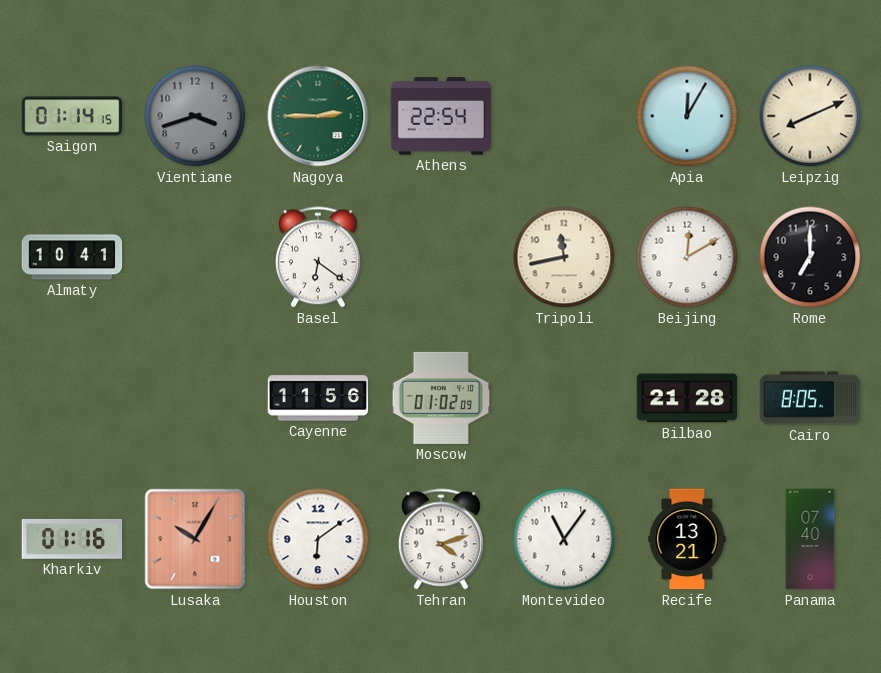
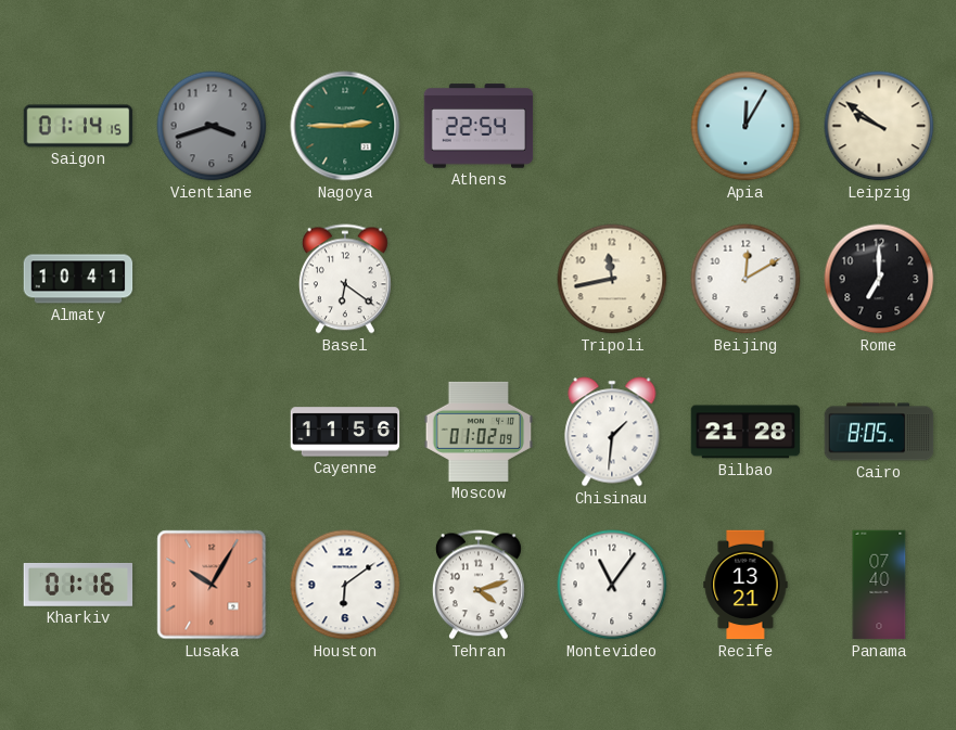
Leipzig: 8:11 -> 9:51 (879, 126)
Chisinau: none -> 1:31 (612, 432)
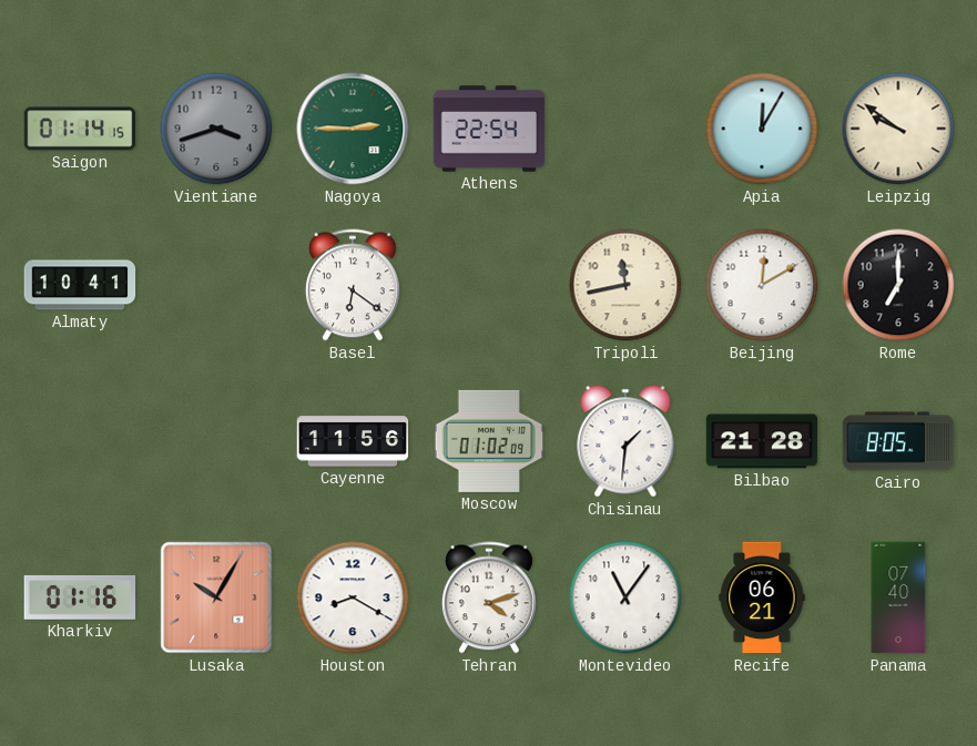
Houston: 6:09 -> 8:20 (353, 597)
Recife: 13:21 -> 06:21 (762, 597)
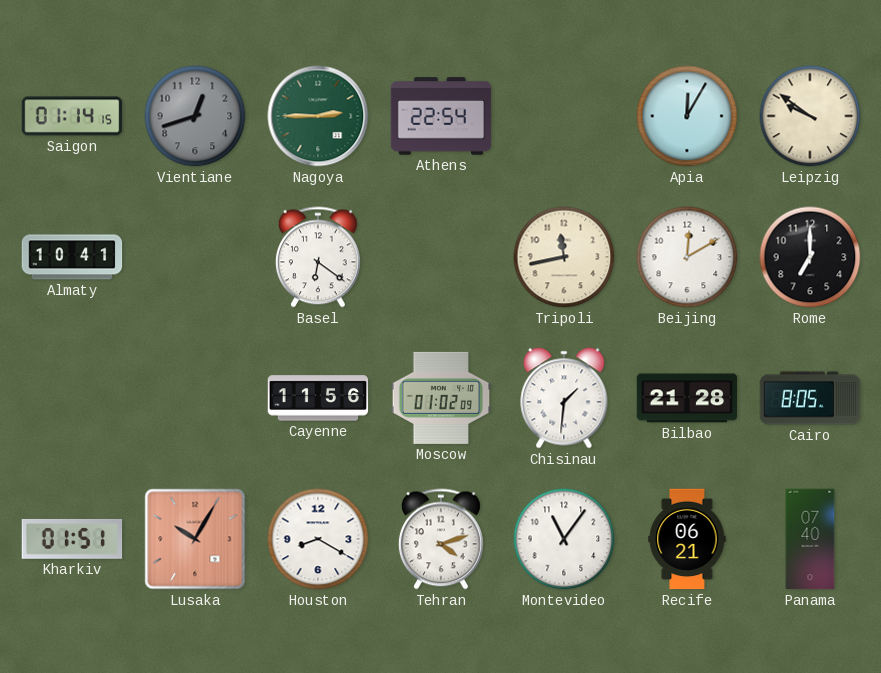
Vientiane: 3:42 -> 12:42 (195, 116)
Kharkiv: 01:16 -> 01:51 (72, 539)
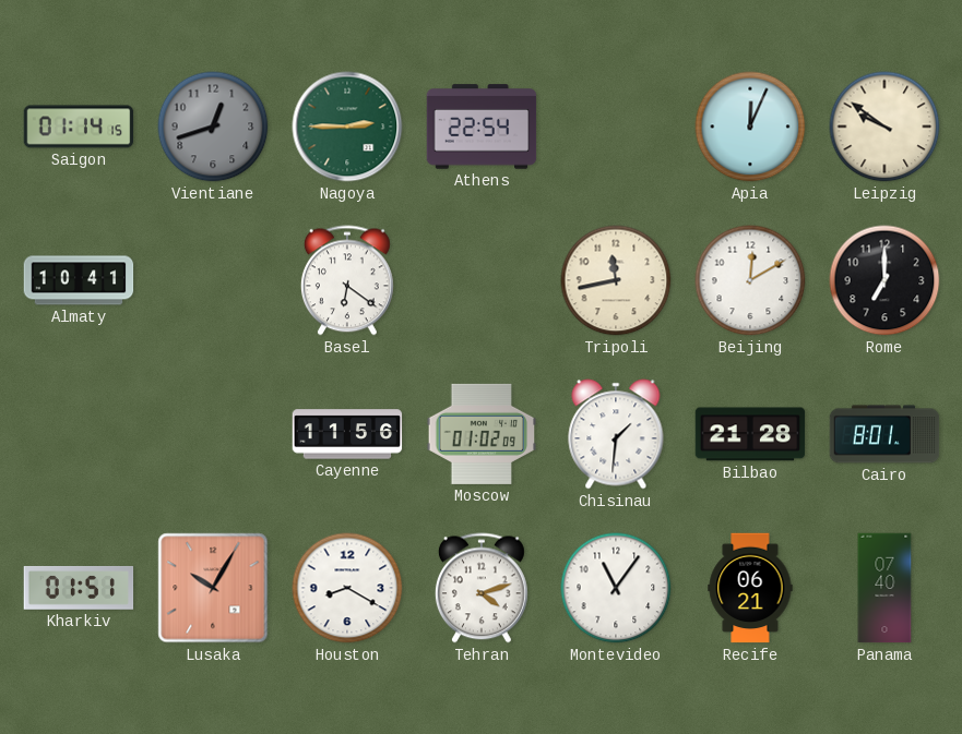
Apia: 12:05 -> 12:04 (750, 127)
Cairo: 8:05 -> 8:01 (884, 434)
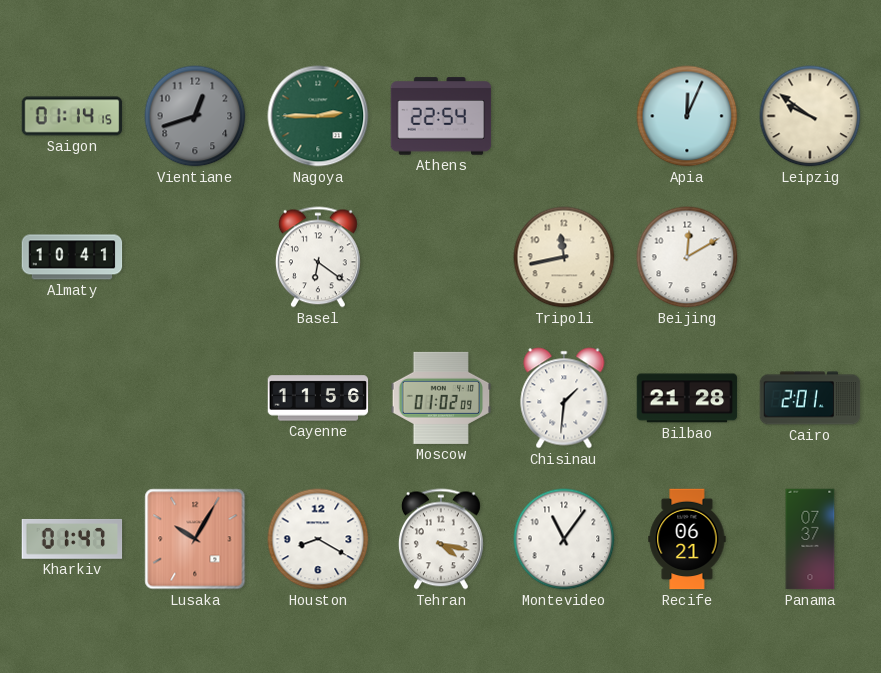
Rome: 7:00 -> none (884, 280)
Cairo: 8:01 -> 2:01 (810, 398)
Kharkiv: 01:51 -> 01:47 (72, 539)
Tehran: 4:12 -> 4:17 (441, 539)
Panama: 07:40 -> 07:37 (810, 539)
